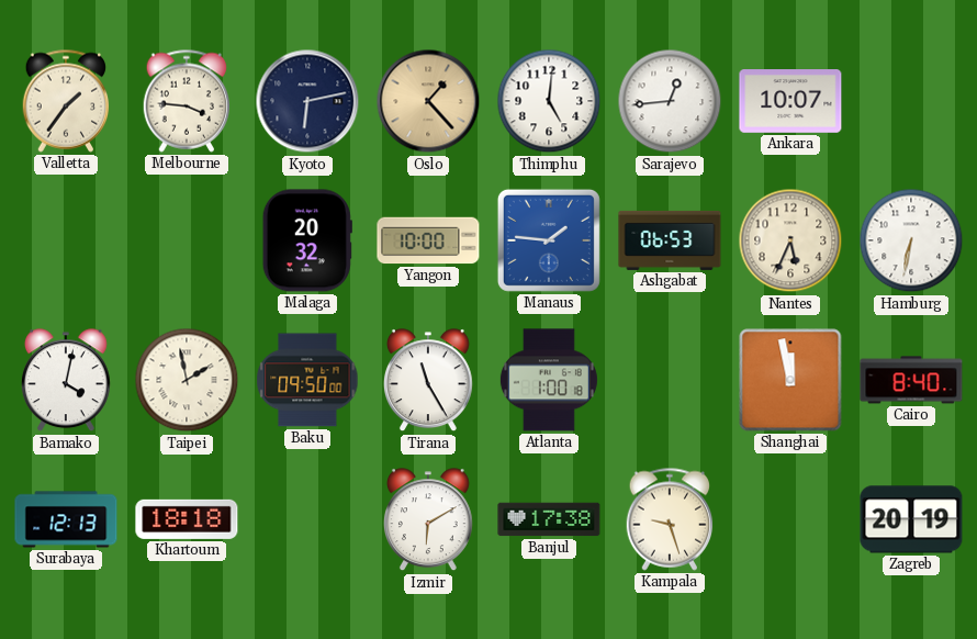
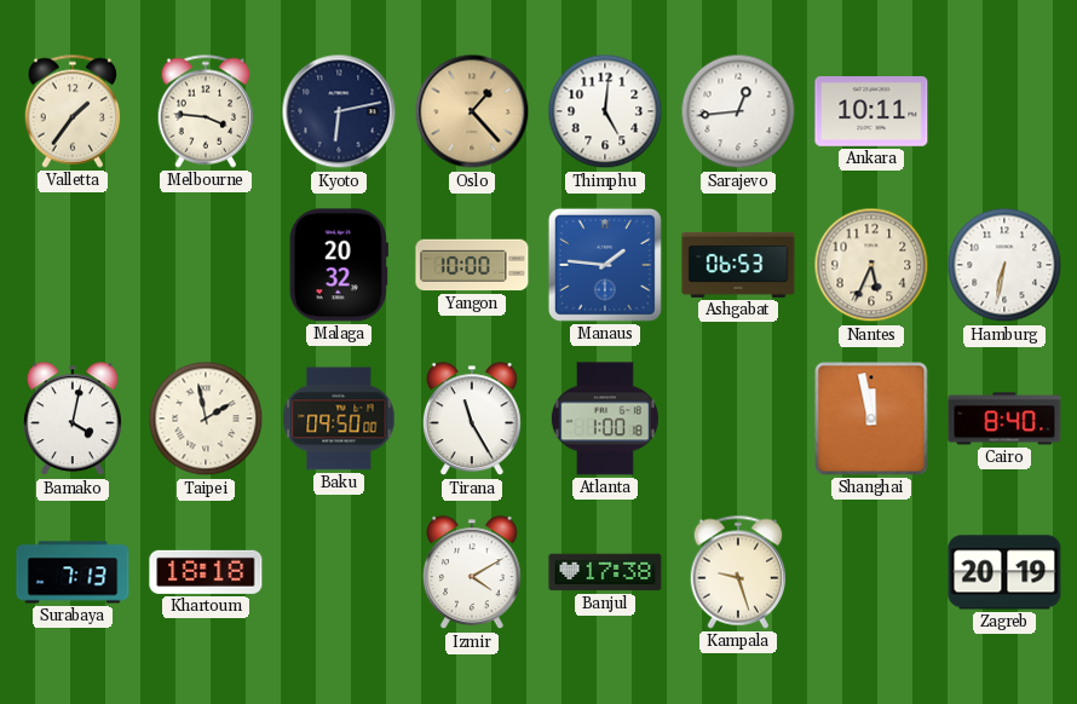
Ankara: 10:07 -> 10:11 (871, 112)
Surabaya: 12:13 -> 7:13 (73, 572)
Izmir: 6:10 -> 4:10 (472, 573)
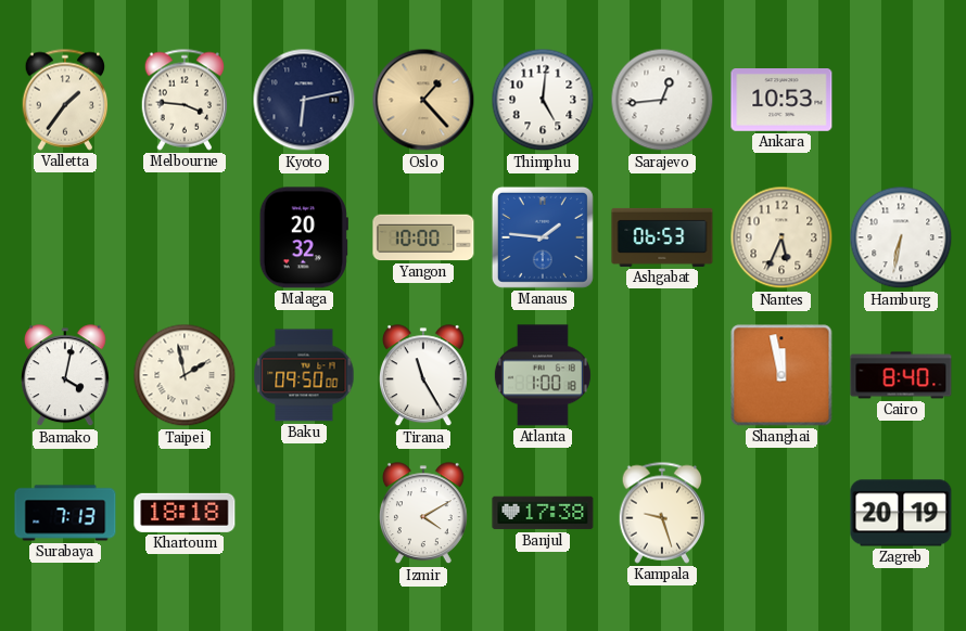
Ankara: 10:11 -> 10:53 (781, 101)
